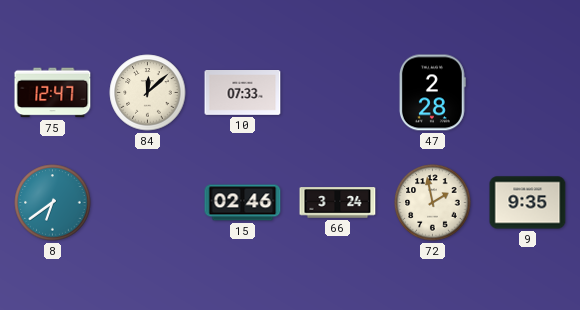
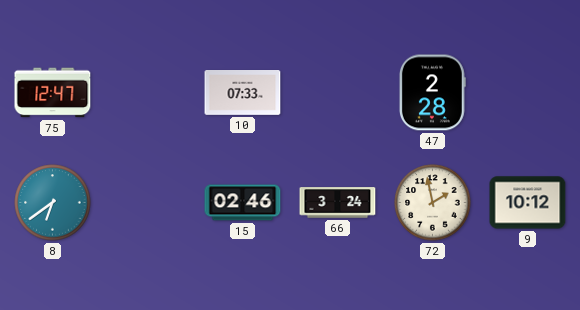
84: 12:08 -> none (148, 93)
9: 9:35 -> 10:12 (528, 203)
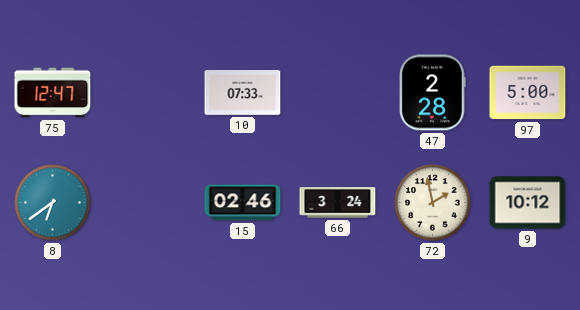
97: none -> 5:00 (528, 93)
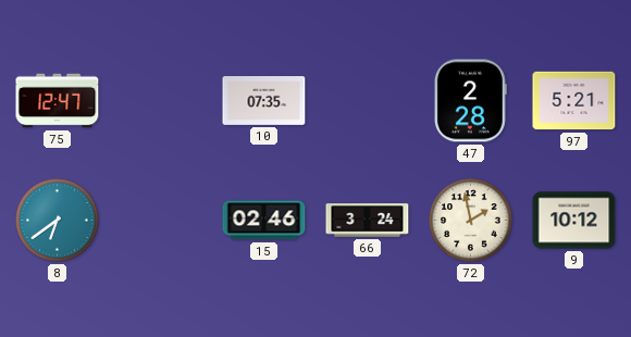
10: 07:33 -> 07:35 (264, 101)
97: 5:00 -> 5:21 (574, 101)
